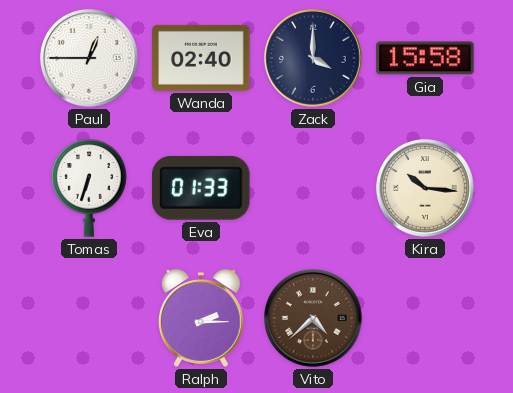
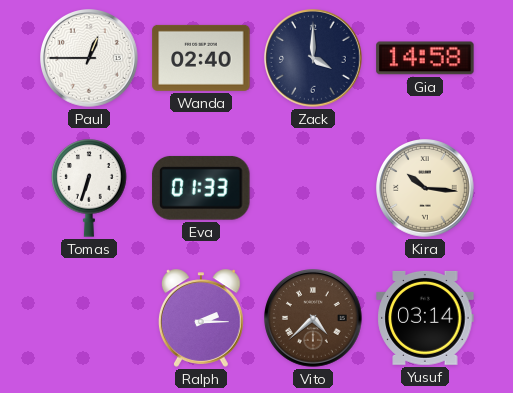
Gia: 15:58 -> 14:58 (425, 58)
Yusuf: none -> 03:14 (425, 318)
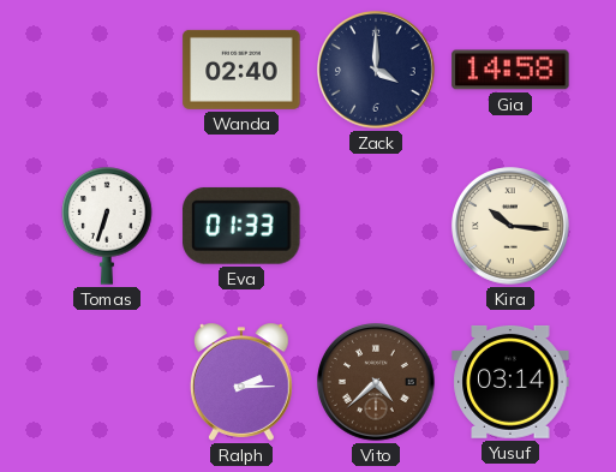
Paul: 12:45 -> none (90, 59)
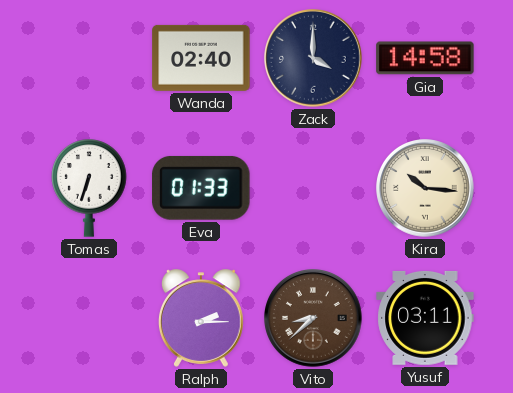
Vito: 4:38 -> 8:38 (314, 319)
Yusuf: 03:14 -> 03:11 (425, 318)
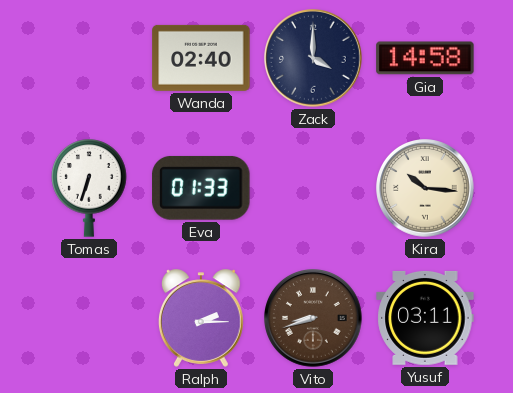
Vito: 8:38 -> 8:42 (314, 319)
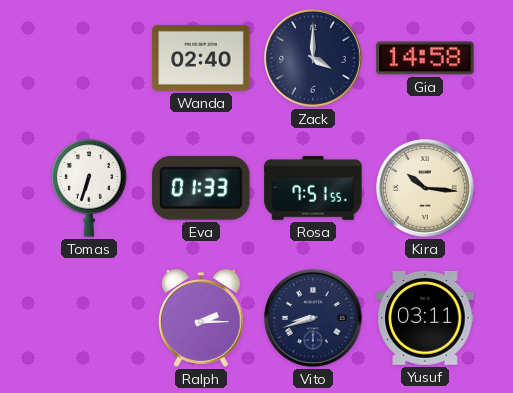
Rosa: none -> 7:51 (313, 189)
Vito dial: brown -> navy (314, 319)
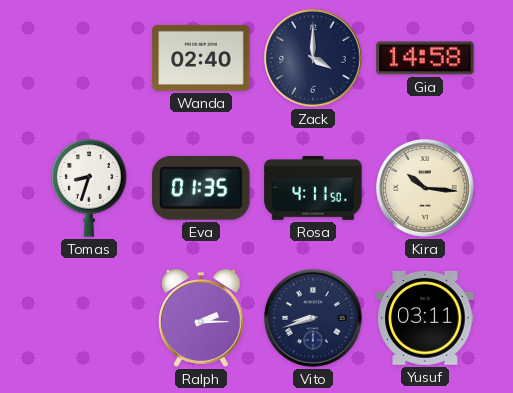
Tomas: 6:33 -> 8:33 (89, 188)
Eva: 01:33 -> 01:35 (201, 188)
Rosa: 7:51 -> 4:11 (313, 189)
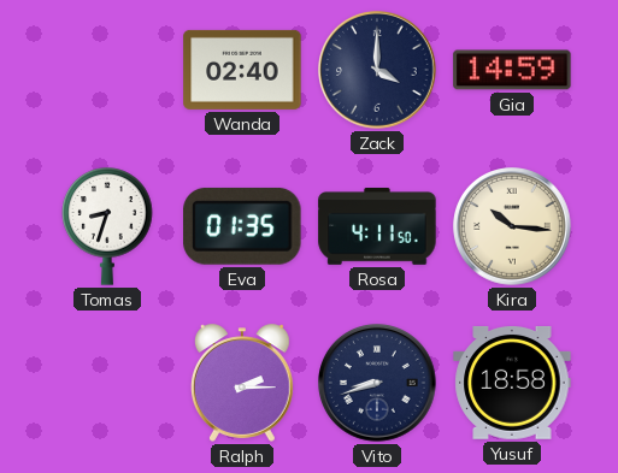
Gia: 14:58 -> 14:59 (512, 70)
Yusuf: 03:11 -> 18:58 (512, 383)
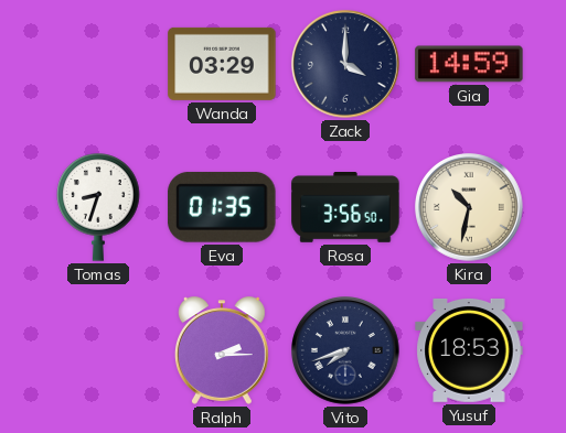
Wanda: 02:40 -> 03:29 (222, 64)
Rosa: 4:11 -> 3:56 (345, 208)
Kira: 10:16 -> 10:32 (470, 208)
Vito: 8:42 -> 7:42 (346, 351)
Yusuf: 18:58 -> 18:53 (469, 350)
